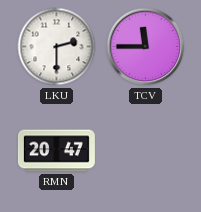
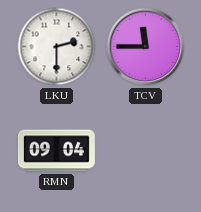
RMN: 20:47 -> 09:04 (56, 151)
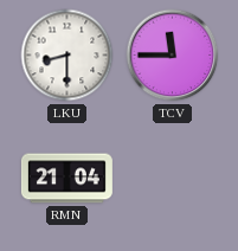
LKU: 2:30 -> 8:30 (67, 56)
RMN: 09:04 -> 21:04 (66, 179)
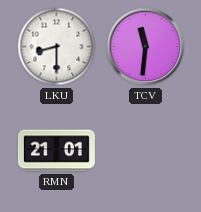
TCV: 11:45 -> 11:31 (146, 47)
RMN: 21:04 -> 21:01 (56, 151)
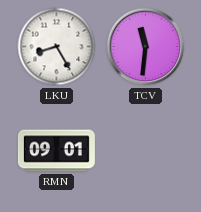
LKU: 8:30 -> 8:25 (57, 47)
RMN: 21:01 -> 09:01 (56, 151)
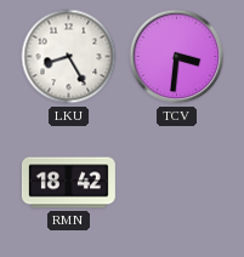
TCV: 11:31 -> 3:31 (177, 57)
RMN: 09:01 -> 18:42 (68, 183)
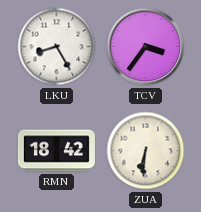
TCV: 3:31 -> 3:36 (146, 47)
ZUA: none -> 6:31 (146, 151)
